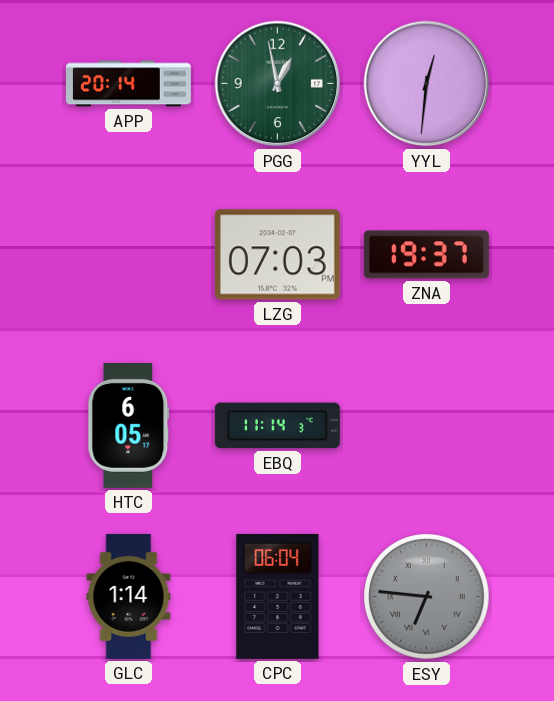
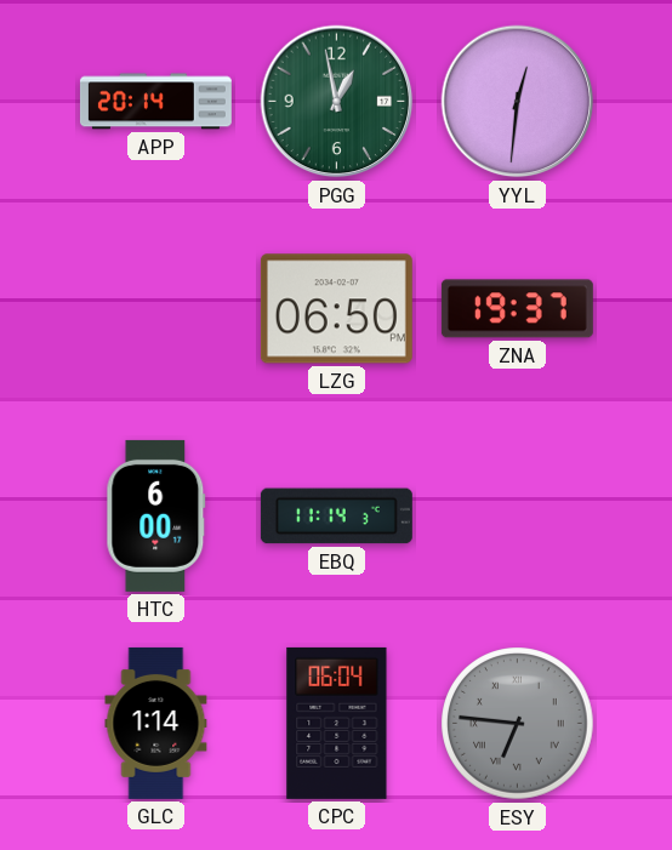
LZG: 07:03 -> 06:50 (336, 309)
HTC: 6:05 -> 6:00 (156, 515)
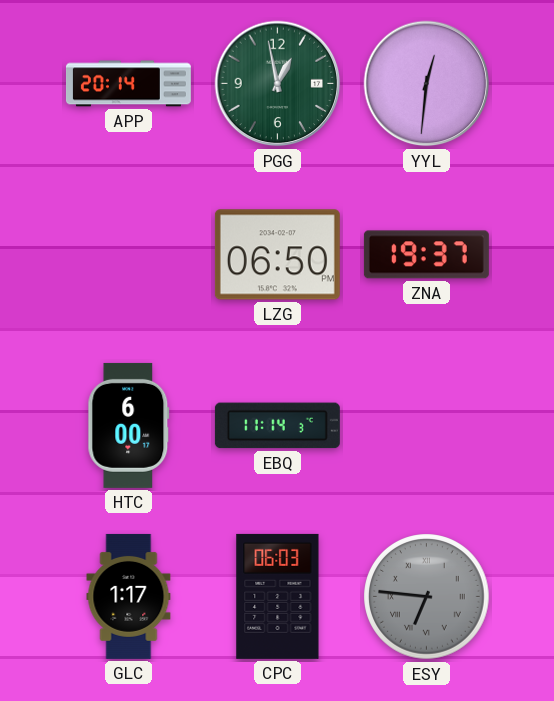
GLC: 1:14 -> 1:17 (129, 596)
CPC: 06:04 -> 06:03 (278, 596)
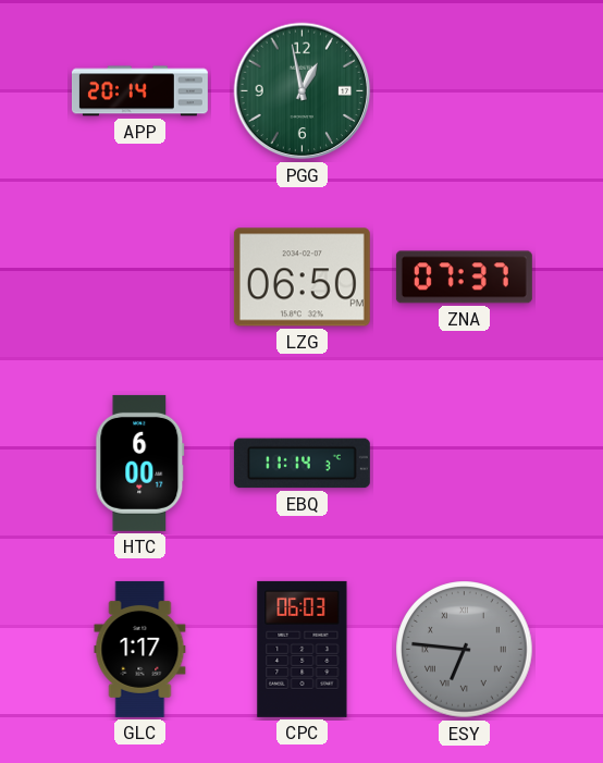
YYL: 12:31 -> none (427, 84)
ZNA: 19:37 -> 07:37 (464, 278)
